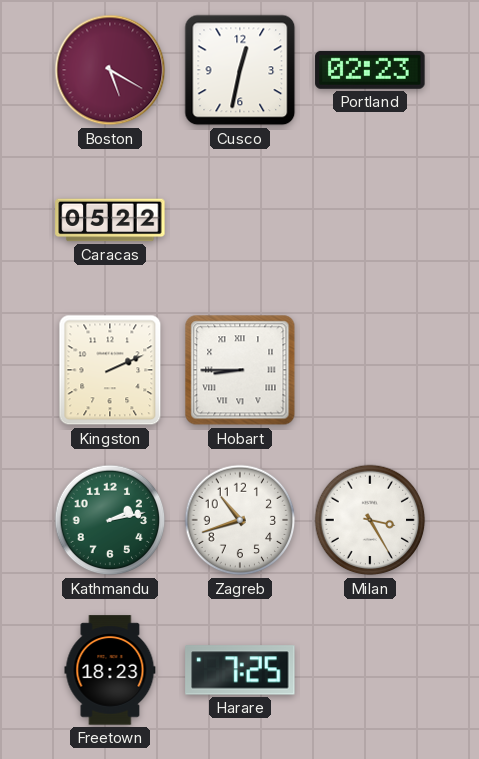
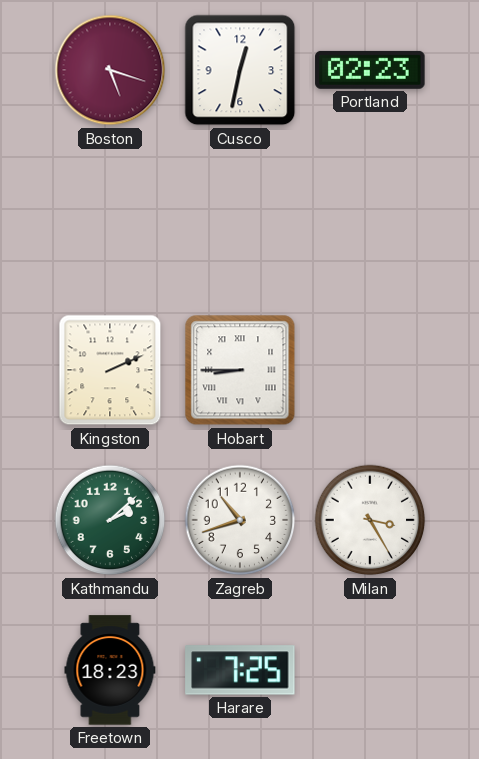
Boston: 5:20 -> 5:18 (110, 70)
Caracas: 05:22 -> none (110, 220)
Kathmandu: 2:13 -> 2:08 (110, 520)
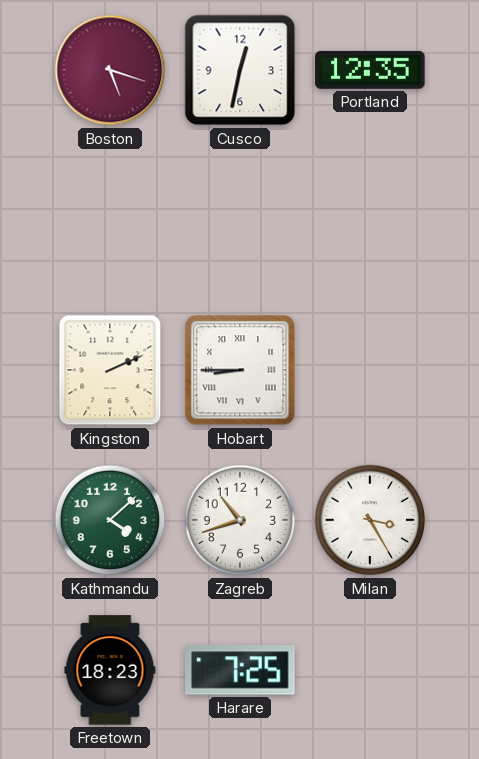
Portland: 02:23 -> 12:35 (370, 70)
Kathmandu: 2:08 -> 4:08 (110, 520)
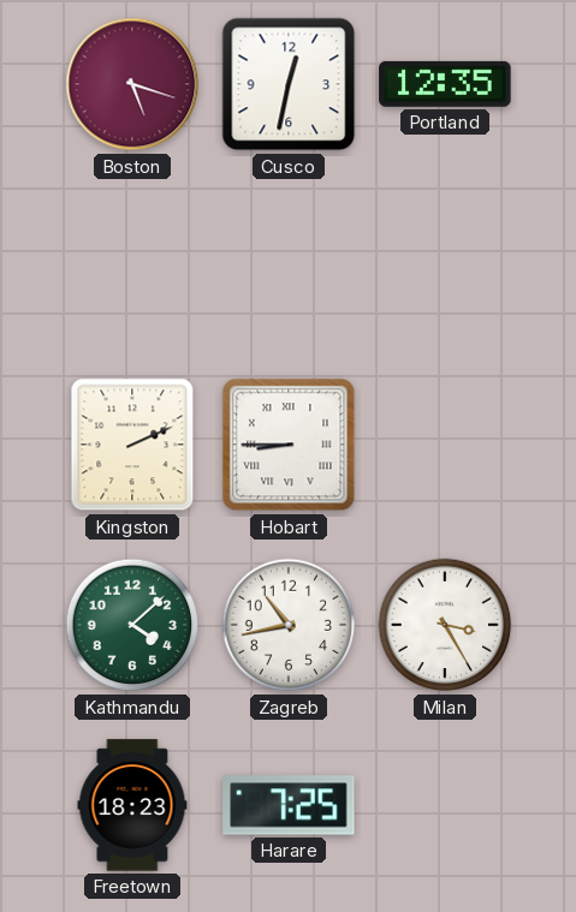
Zagreb: 10:42 -> 10:43 (289, 625)
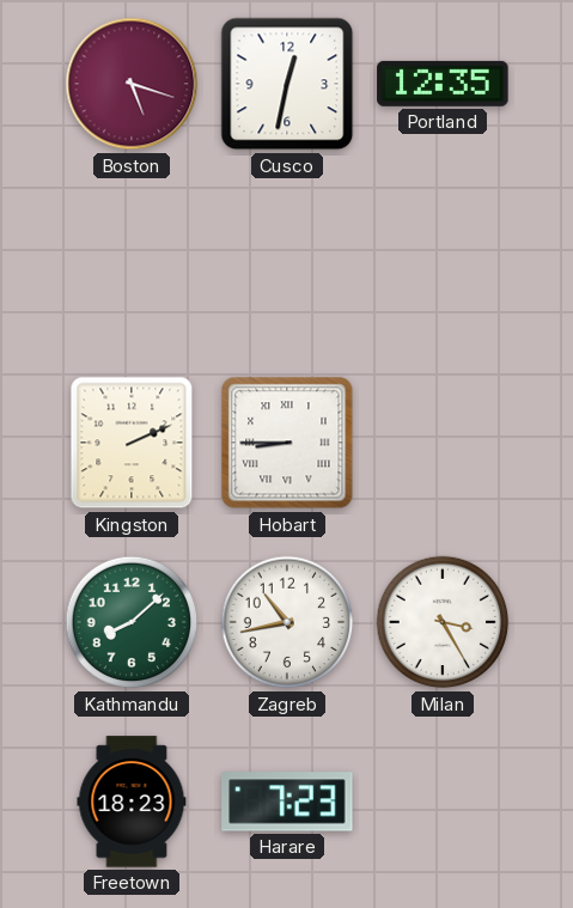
Kathmandu: 4:08 -> 8:08 (132, 622)
Harare: 7:25 -> 7:23 (287, 802)
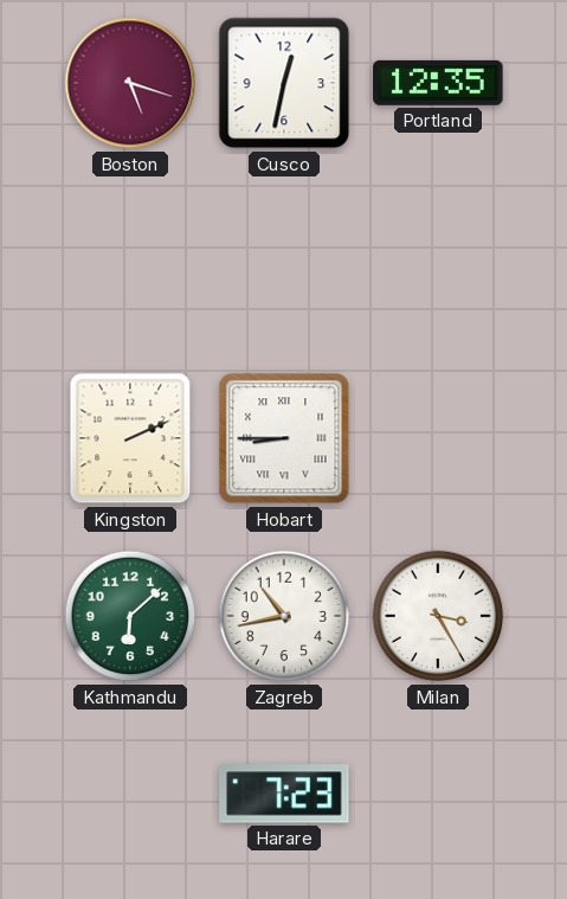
Kathmandu: 8:08 -> 6:08 (130, 616)
Freetown: 18:23 -> none (132, 802)
